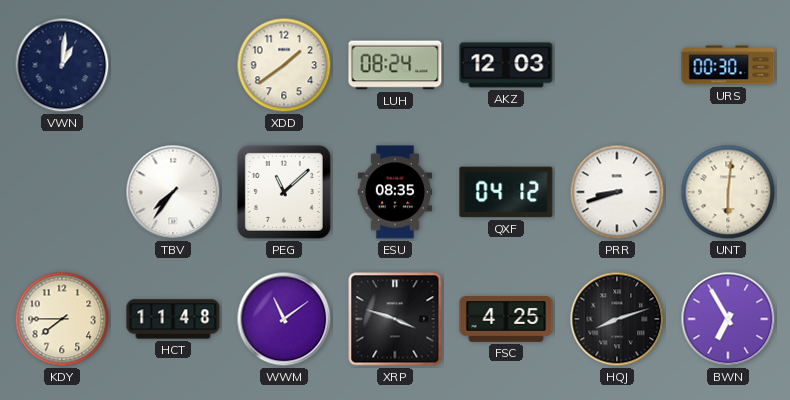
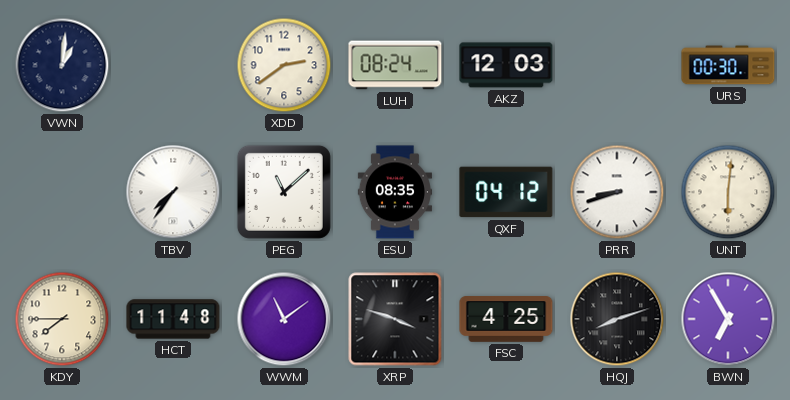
XDD: 1:39 -> 2:39 (284, 65)
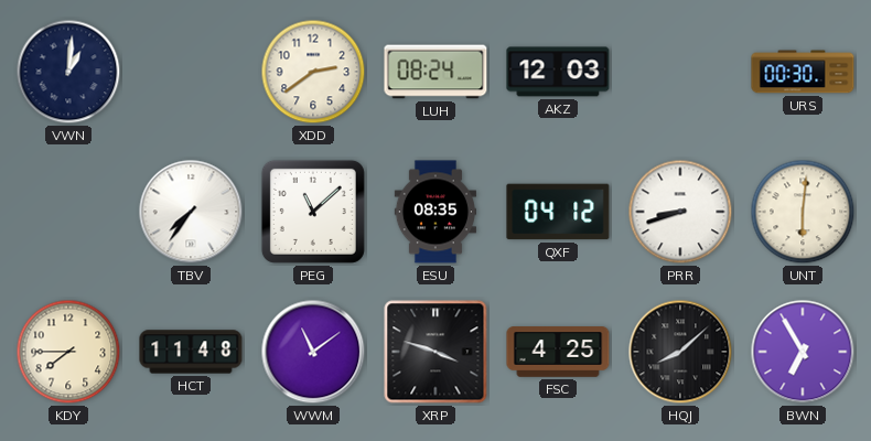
HQJ: 8:12 -> 8:08 (680, 352)
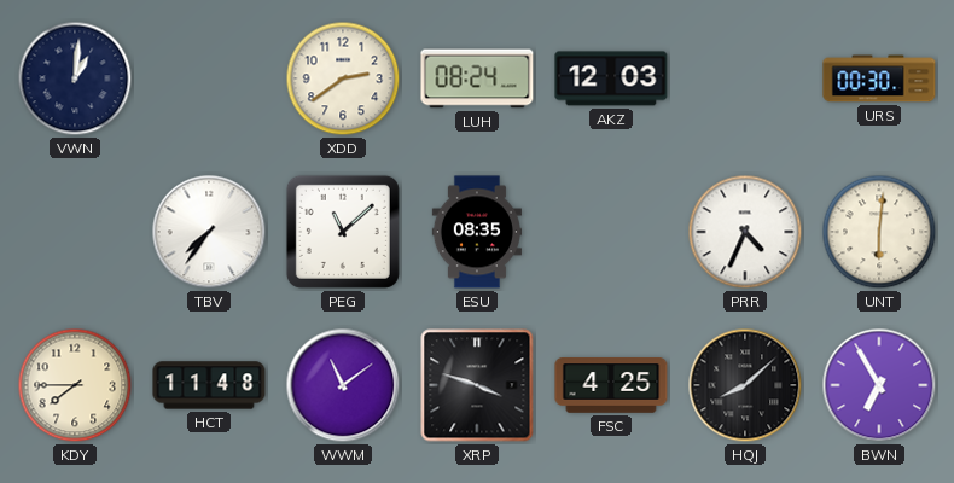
QXF: 04:12 -> none (558, 212)
PRR: 8:42 -> 4:34 (745, 232)
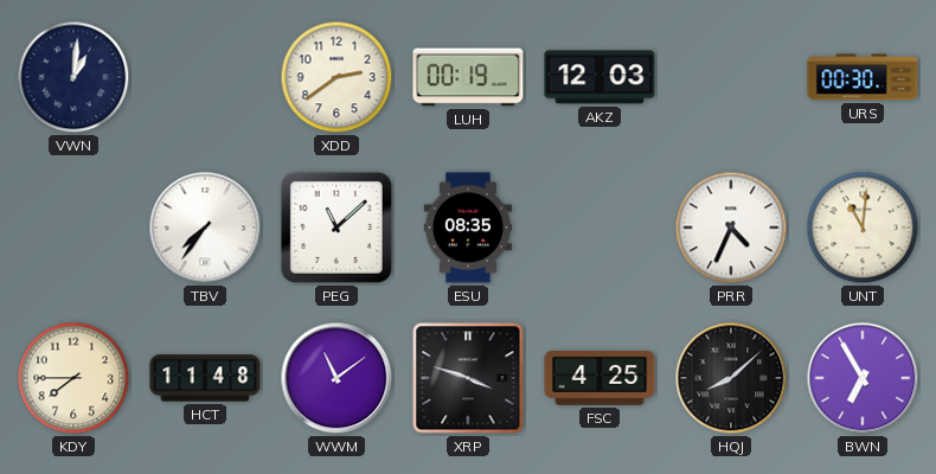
LUH: 08:24 -> 00:19 (468, 77)
UNT: 6:01 -> 11:01 (863, 228)
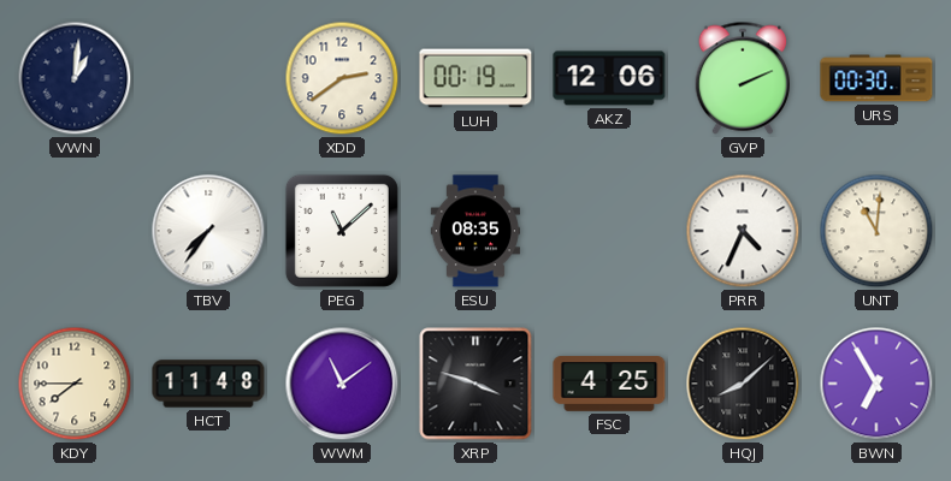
AKZ: 12:03 -> 12:06 (609, 78)
GVP: none -> 2:11 (743, 78)
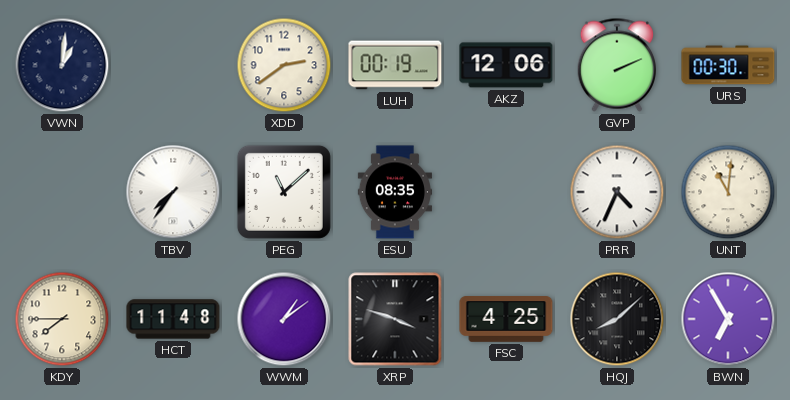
WWM: 11:09 -> 1:09 (284, 319)
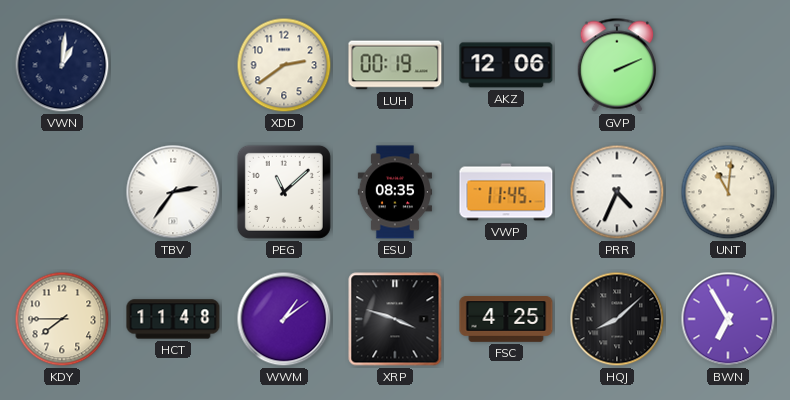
URS: 00:30 -> none (728, 65)
TBV: 7:36 -> 2:36 (173, 192)
VWP: none -> 11:45 (506, 192)
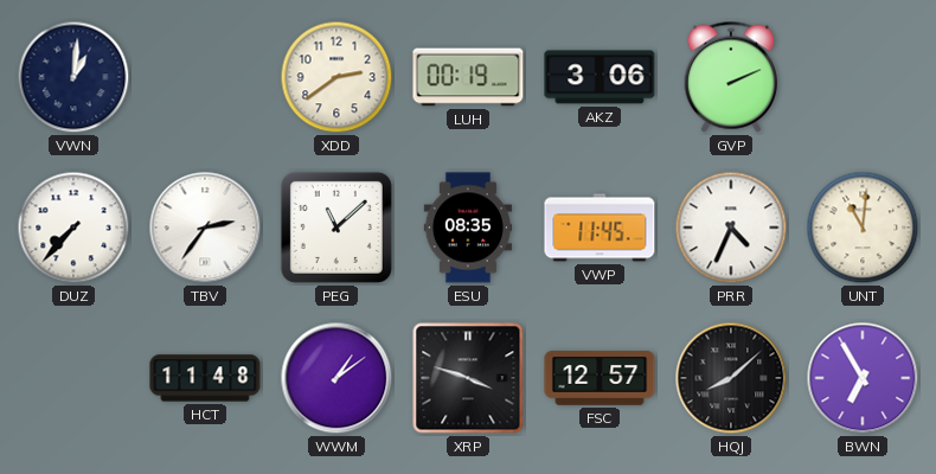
AKZ: 12:06 -> 3:06 (600, 77)
DUZ: none -> 7:37 (73, 228)
KDY: 7:45 -> none (62, 319)
FSC: 4:25 -> 12:57 (600, 378)
